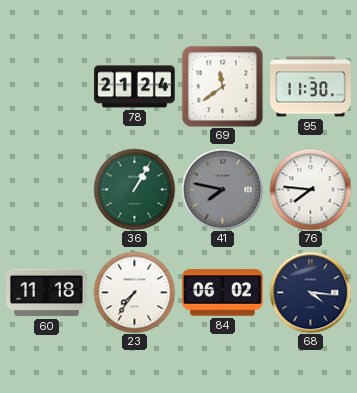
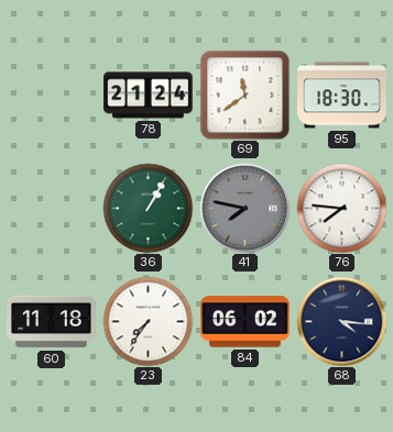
95: 11:30 -> 18:30 (342, 96)
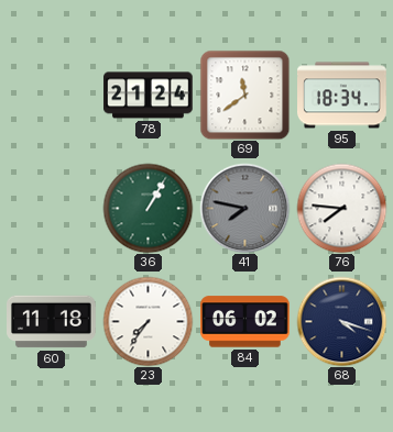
95: 18:30 -> 18:34 (342, 96)
68: 4:16 -> 4:18 (341, 321)
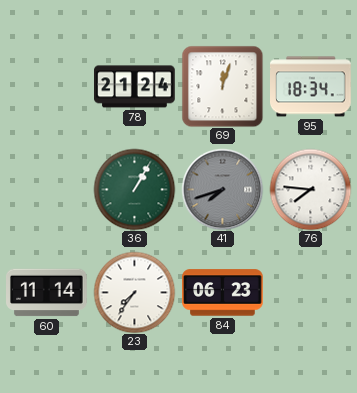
69: 11:39 -> 12:03 (222, 86)
41: 7:47 -> 7:42 (222, 189)
60: 11:18 -> 11:14 (47, 293)
84: 06:02 -> 06:23 (223, 293)
68: 4:18 -> none (341, 321)
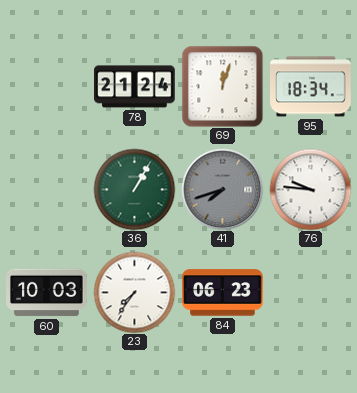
76: 7:46 -> 9:46 (310, 189)
60: 11:14 -> 10:03 (47, 293)
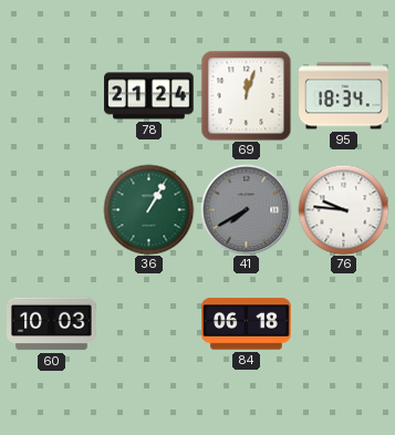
41: 7:42 -> 7:40 (246, 209)
23: 7:36 -> none (134, 292)
84: 06:23 -> 06:18 (247, 324)
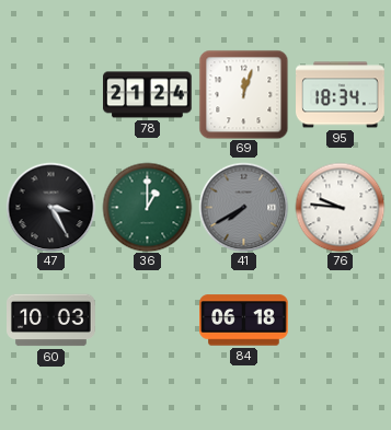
47: none -> 3:25 (50, 207)
36: 1:05 -> 1:00 (147, 207)
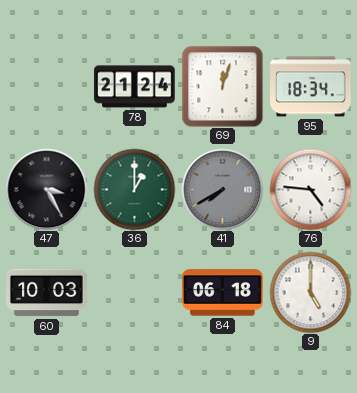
76: 9:46 -> 4:46 (310, 189)
9: none -> 5:00 (310, 292)
